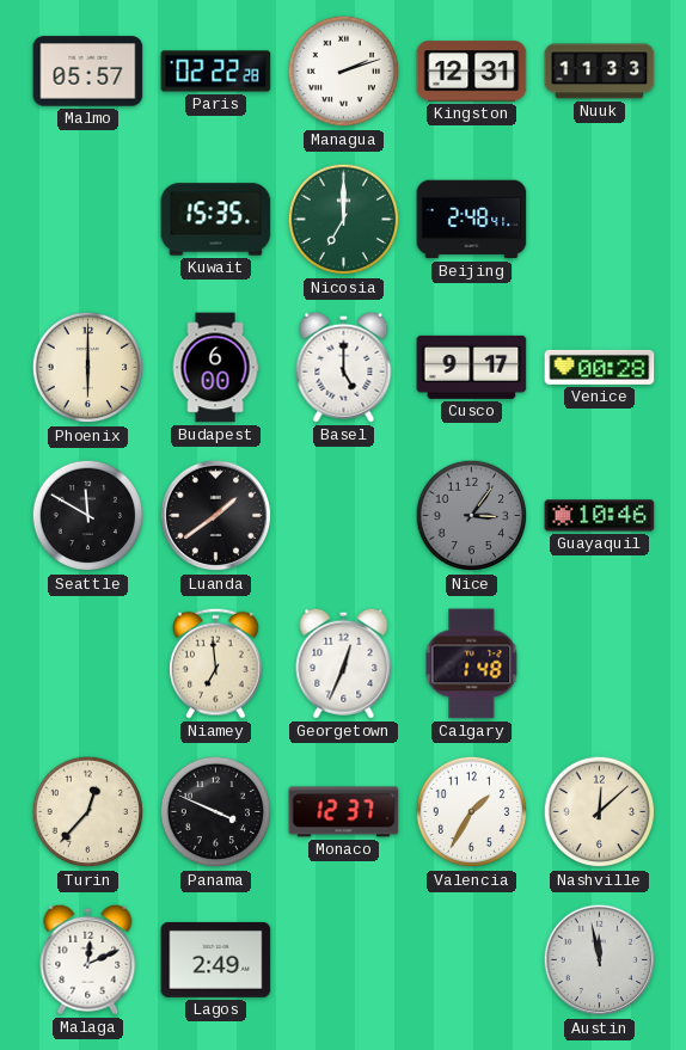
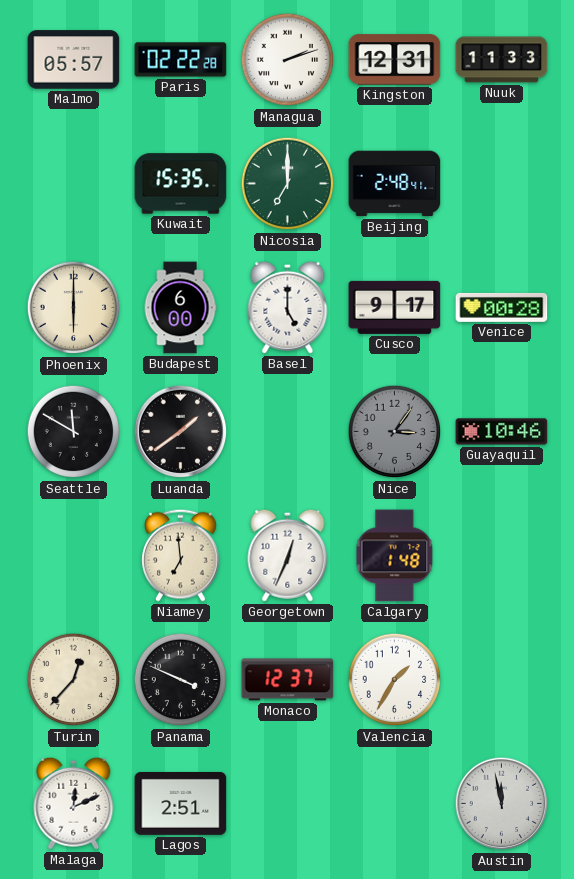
Nashville: 12:08 -> none (600, 812)
Lagos: 2:49 -> 2:51 (181, 803)
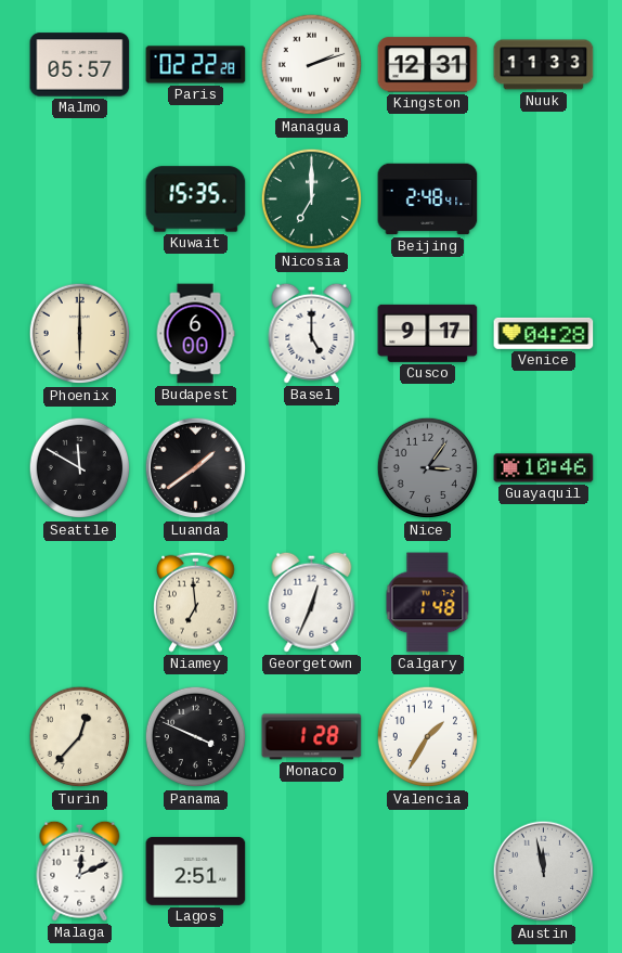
Venice: 00:28 -> 04:28 (544, 333)
Monaco: 12:37 -> 1:28 (312, 737)
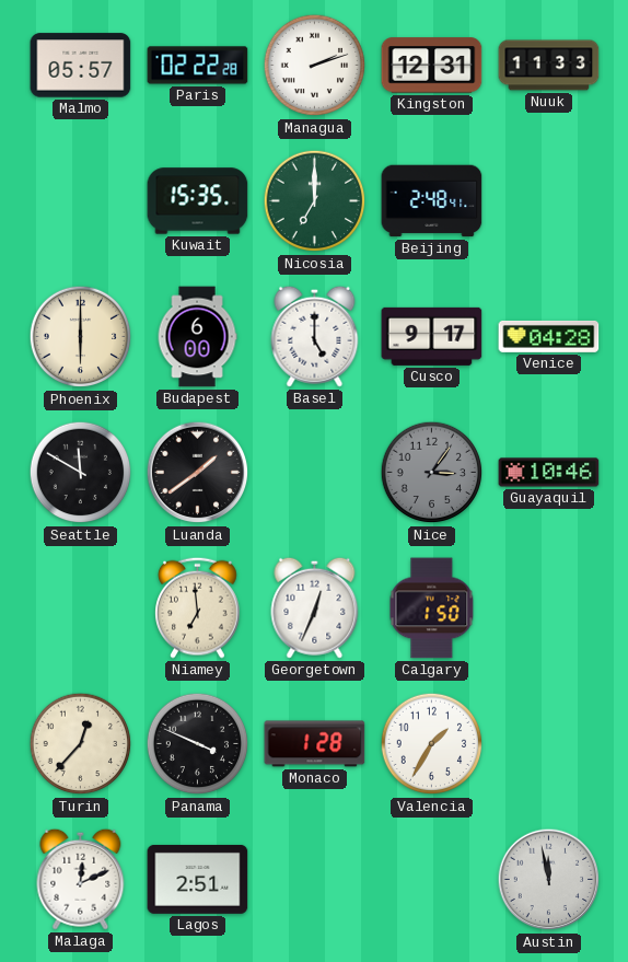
Calgary: 1:48 -> 1:50 (432, 609)
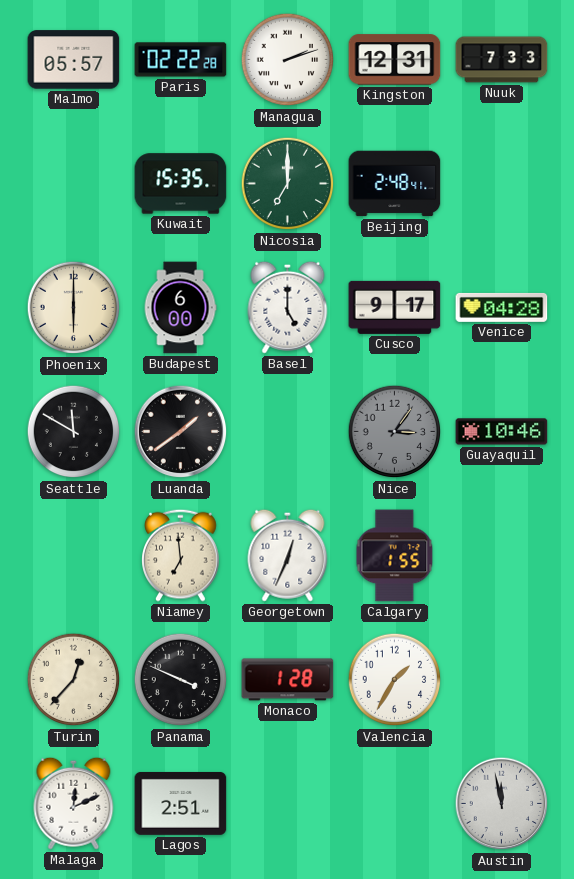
Nuuk: 11:33 -> 7:33 (502, 60)
Calgary: 1:50 -> 1:55 (395, 556)
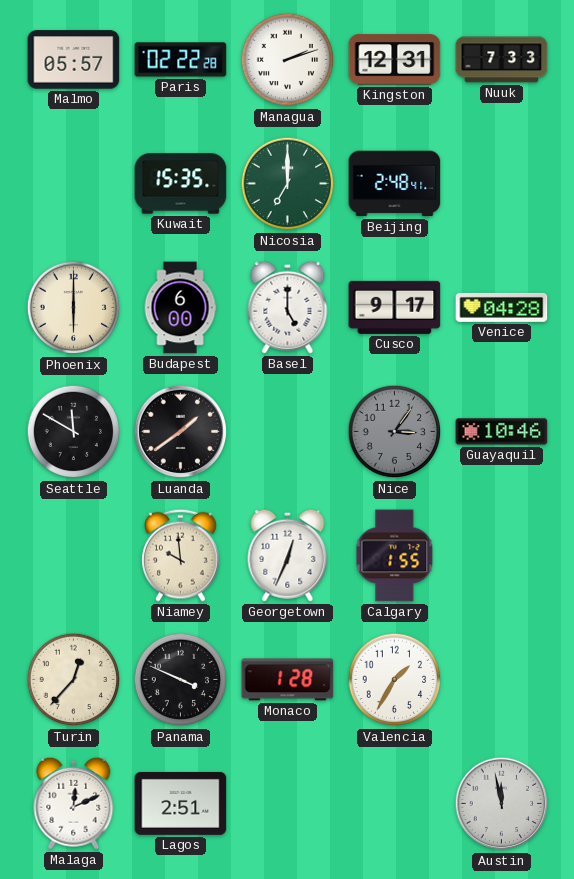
Niamey: 6:59 -> 9:59 (181, 555)
